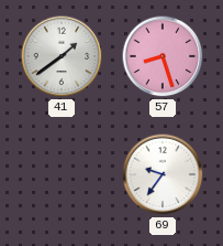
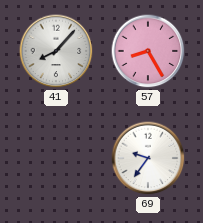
41: 1:39 -> 8:07 (56, 51)
57: 8:27 -> 8:25 (148, 51)
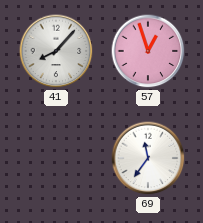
57: 8:25 -> 12:57 (148, 51)
69: 9:36 -> 11:36 (148, 158)
